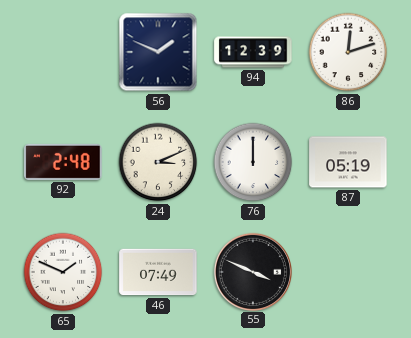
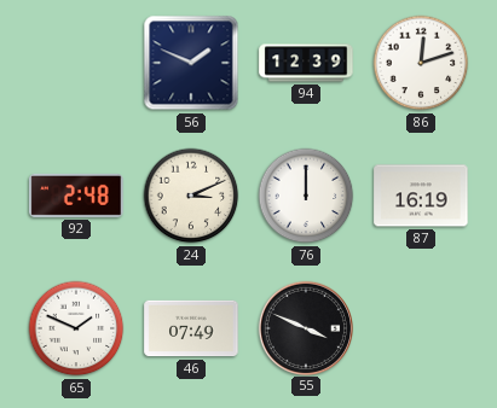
87: 05:19 -> 16:19 (421, 196)
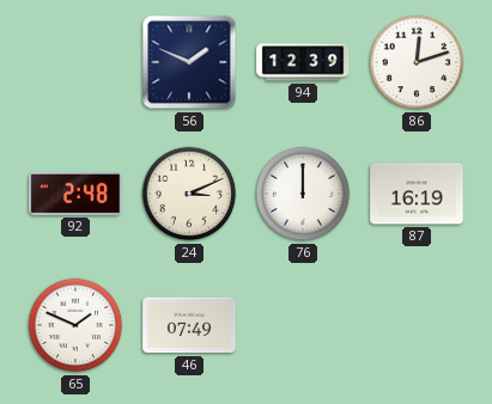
55: 3:49 -> none (305, 327)
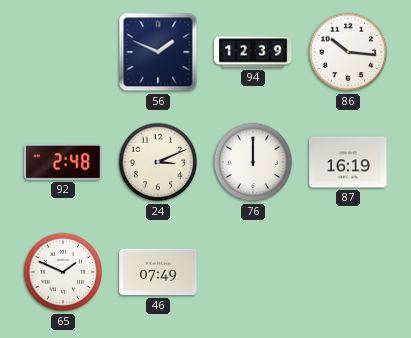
86: 12:12 -> 10:16 (348, 52)
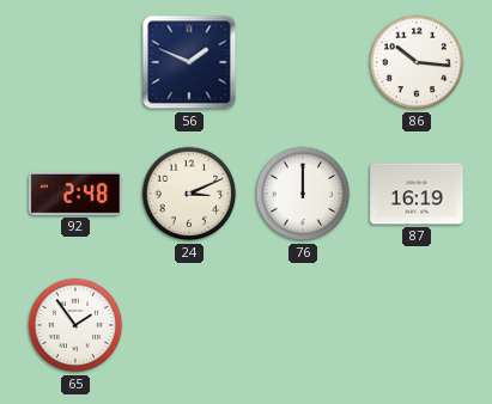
94: 12:39 -> none (253, 52)
65: 1:49 -> 1:54 (75, 325)
46: 07:49 -> none (158, 272)
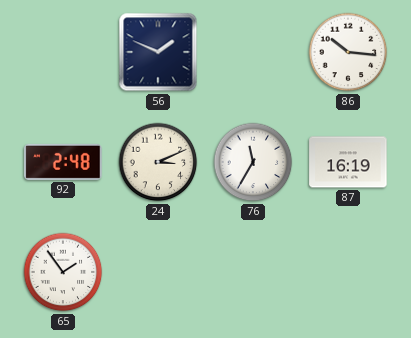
76: 12:00 -> 11:35 (253, 162)
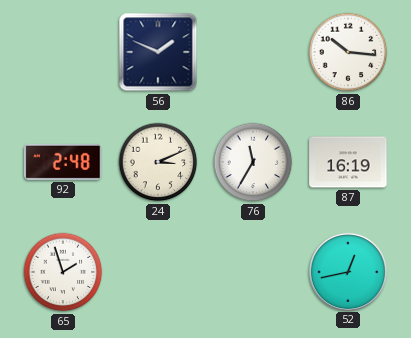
65: 1:54 -> 1:57 (63, 272)
52: none -> 12:43 (347, 271)
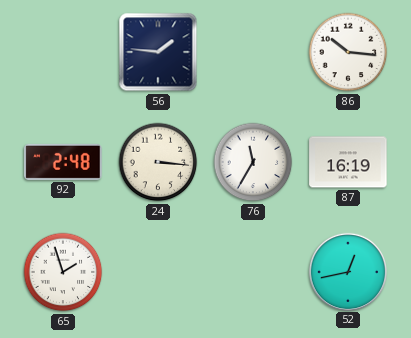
56: 1:49 -> 1:46 (158, 52)
24: 3:11 -> 3:16 (158, 162)
